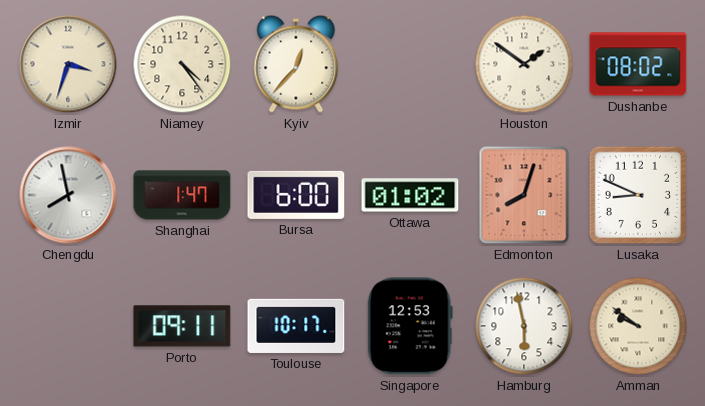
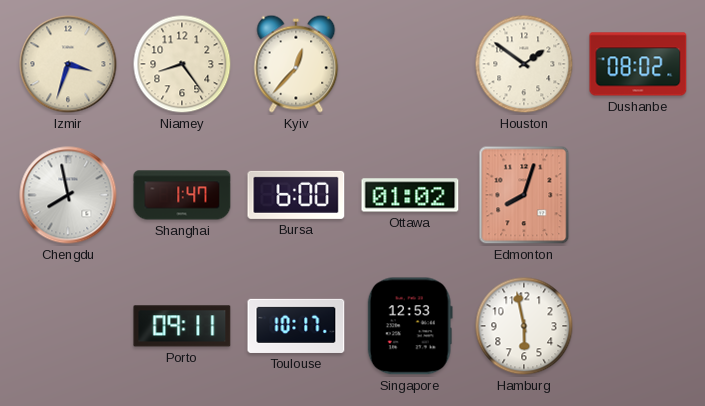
Niamey: 4:24 -> 8:24 (182, 64)
Lusaka: 8:49 -> none (638, 195)
Amman: 9:51 -> none (638, 326)
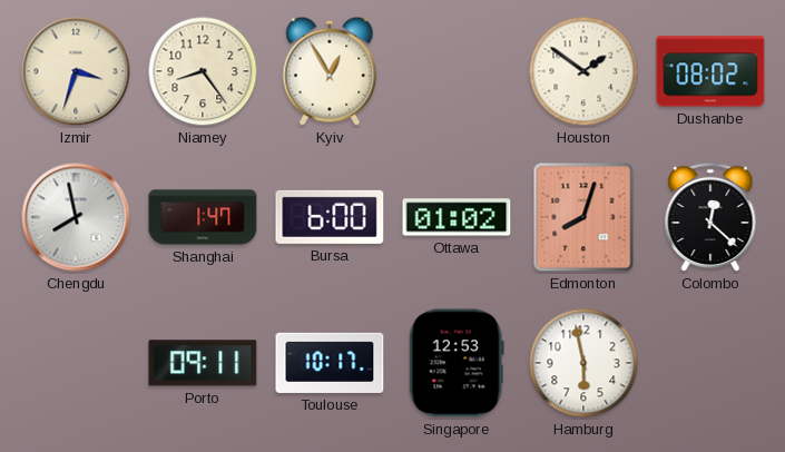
Kyiv: 12:37 -> 12:55 (330, 71)
Colombo: none -> 12:22 (710, 217)
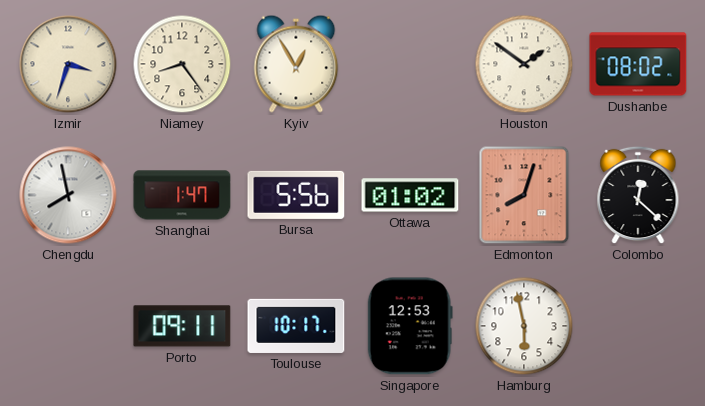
Bursa: 6:00 -> 5:56 (296, 195)
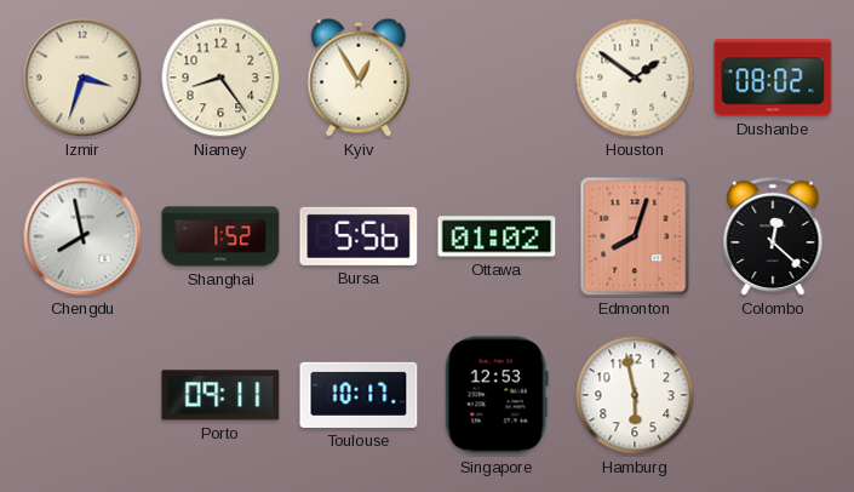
Shanghai: 1:47 -> 1:52 (220, 236)
